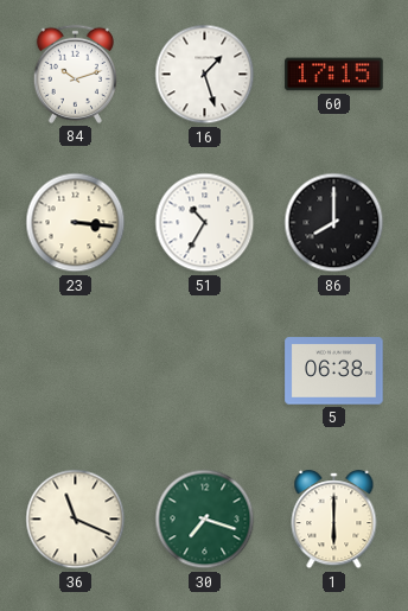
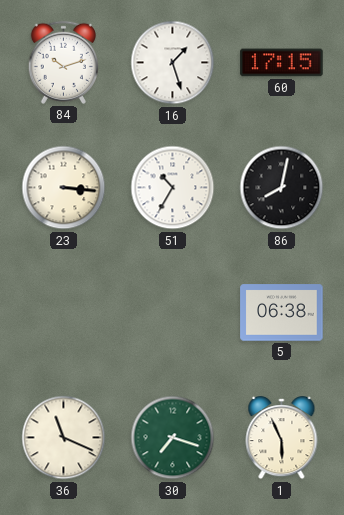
86: 8:00 -> 8:02 (282, 188)
1: 6:00 -> 5:56 (282, 438)
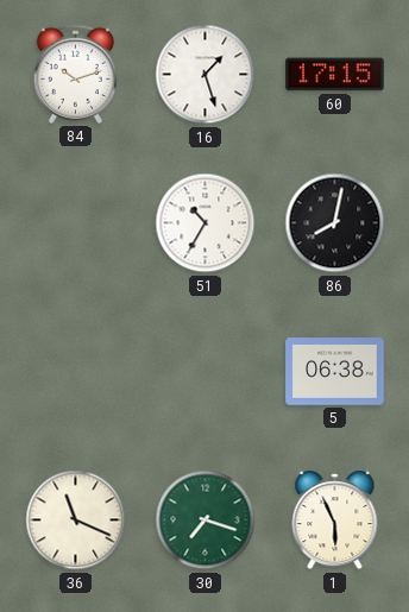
23: 3:16 -> none (64, 188)
